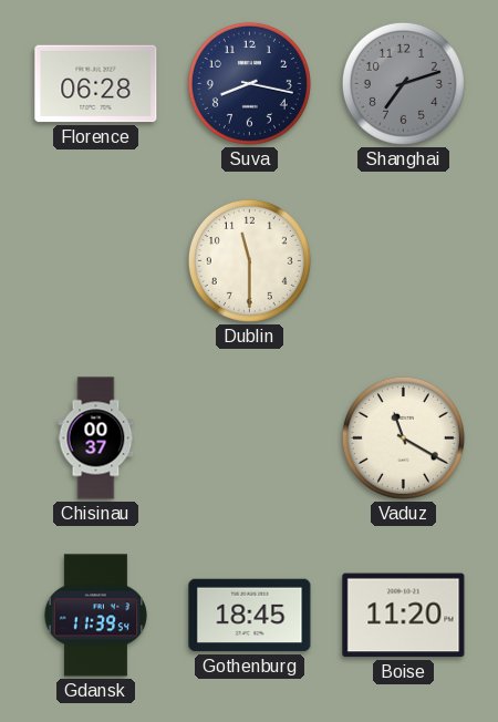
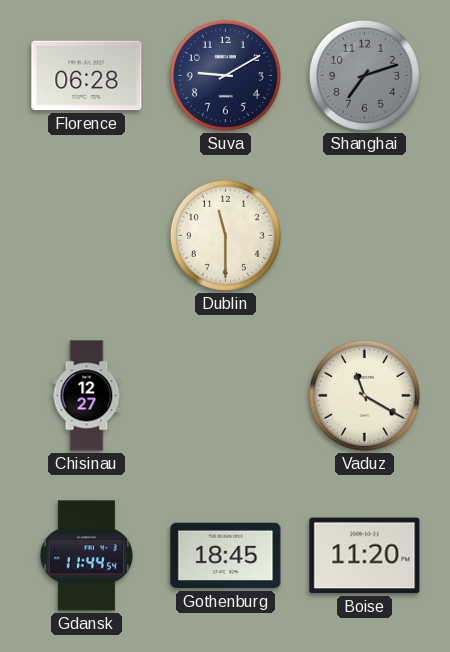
Suva: 8:17 -> 9:10 (225, 75)
Chisinau: 00:37 -> 12:27 (87, 396)
Gdansk: 11:39 -> 11:44 (86, 556)
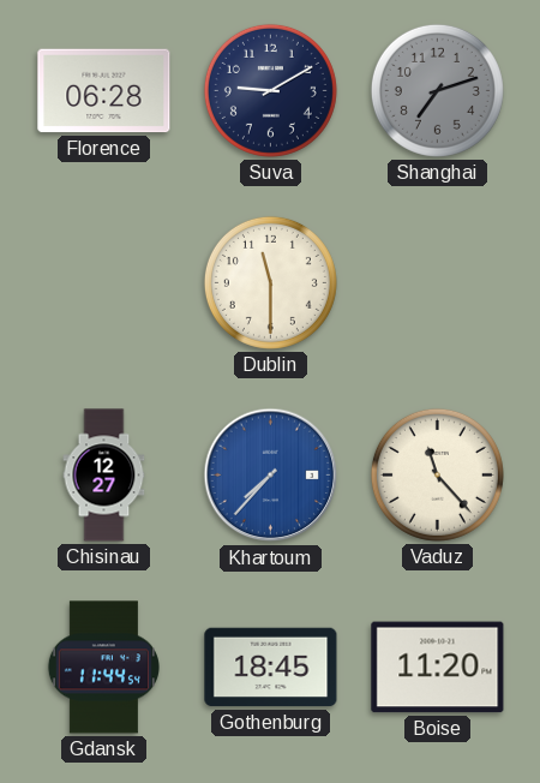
Khartoum: none -> 7:37 (271, 476)
Vaduz: 11:20 -> 11:23 (437, 474)
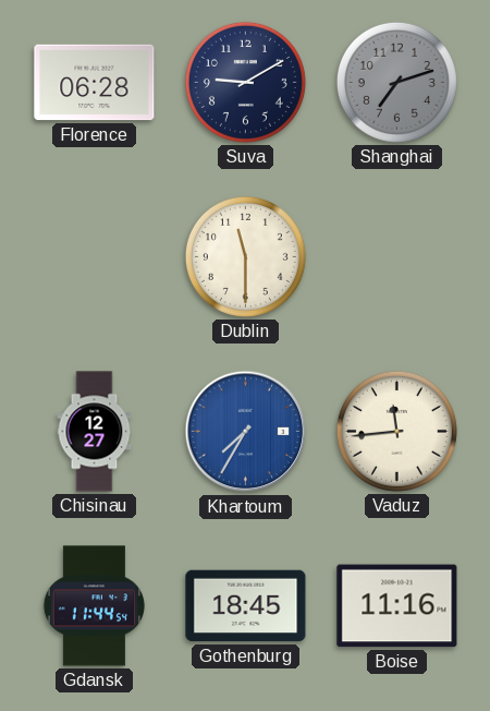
Khartoum: 7:37 -> 7:35 (246, 432)
Vaduz: 11:23 -> 11:44 (396, 431)
Boise: 11:20 -> 11:16 (397, 606)
